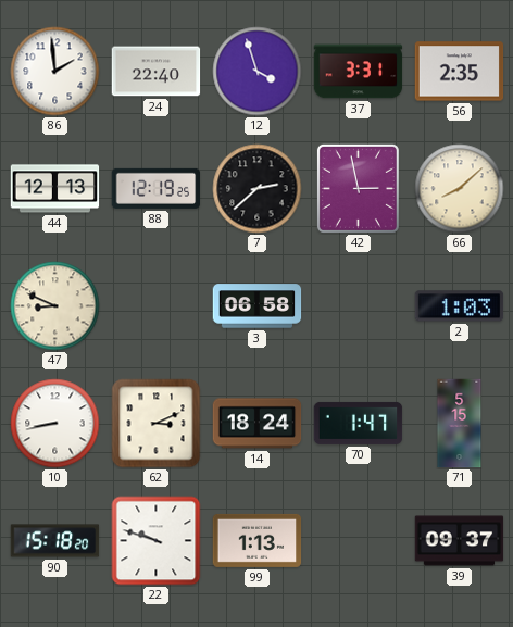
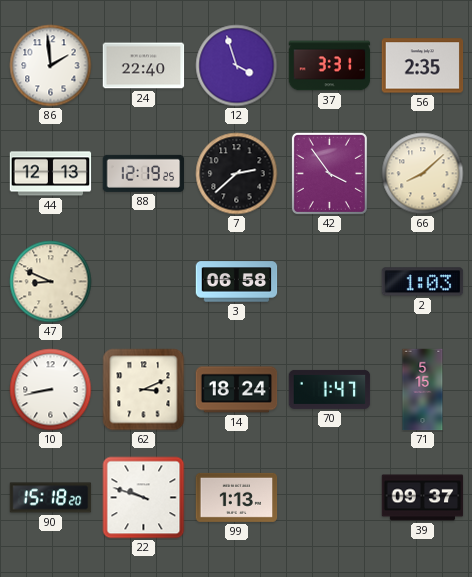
42: 2:58 -> 3:54 (329, 173)
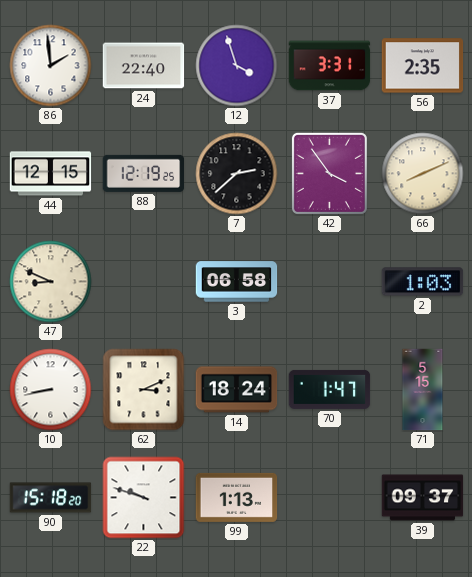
44: 12:13 -> 12:15 (51, 174)
66: 8:08 -> 8:11 (423, 174)
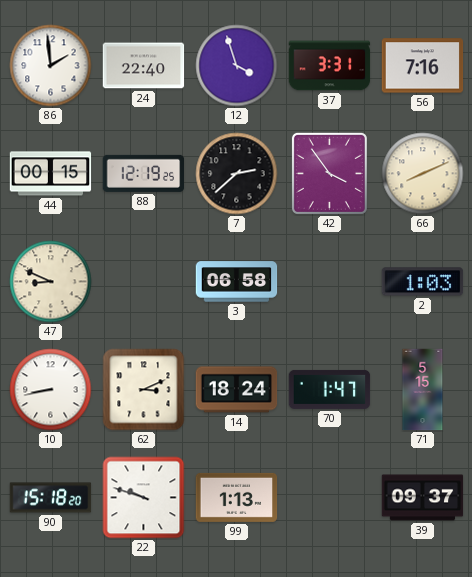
56: 2:35 -> 7:16 (423, 66)
44: 12:15 -> 00:15 (51, 174)
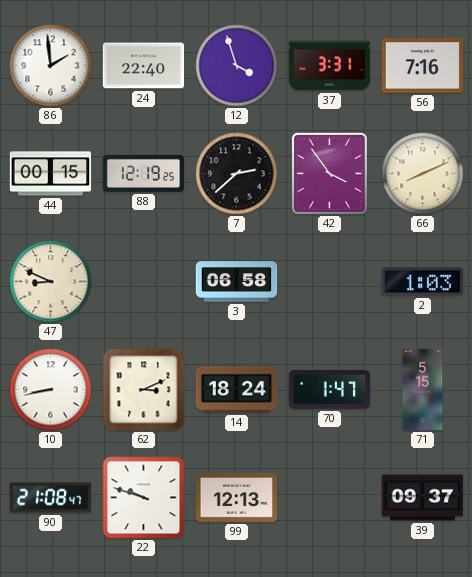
90: 15:18 -> 21:08 (51, 498)
99: 1:13 -> 12:13 (237, 497)
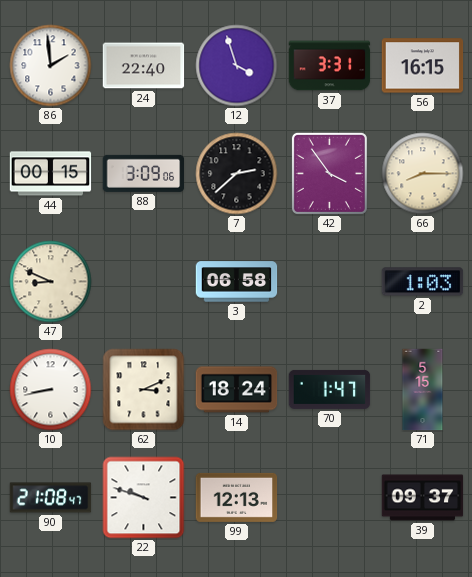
56: 7:16 -> 16:15 (423, 66)
88: 12:19 -> 3:09 (144, 173)
66: 8:11 -> 8:15 (423, 174)
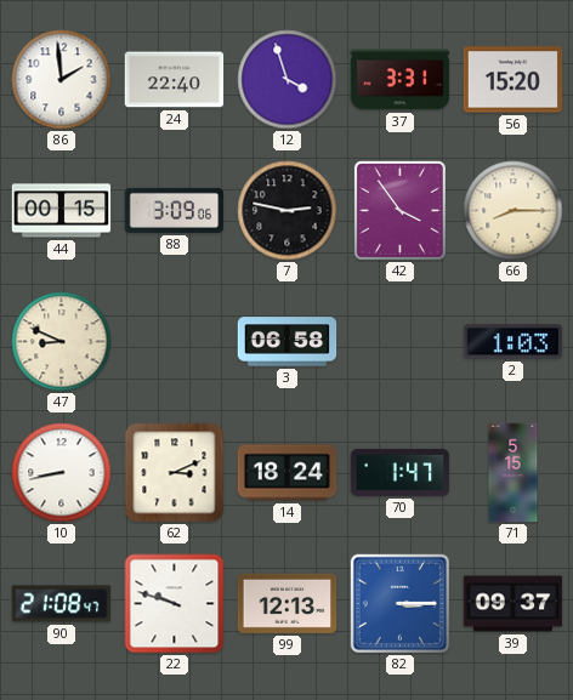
56: 16:15 -> 15:20 (514, 80)
7: 2:38 -> 2:47 (288, 211)
82: none -> 3:15 (399, 603)
